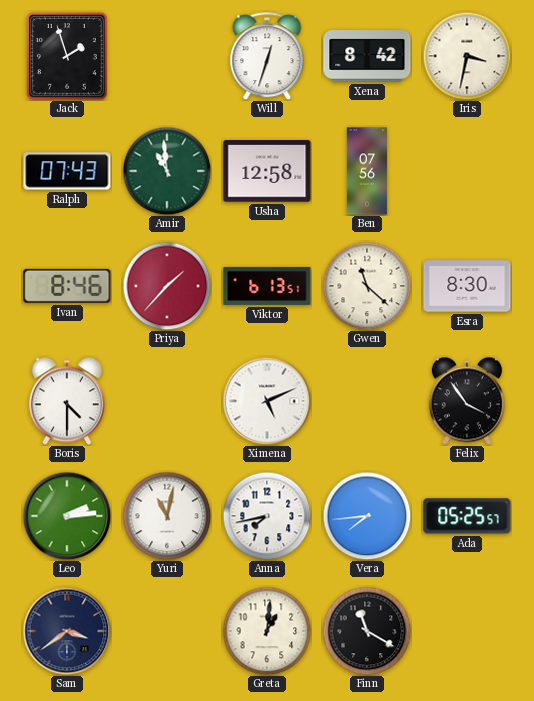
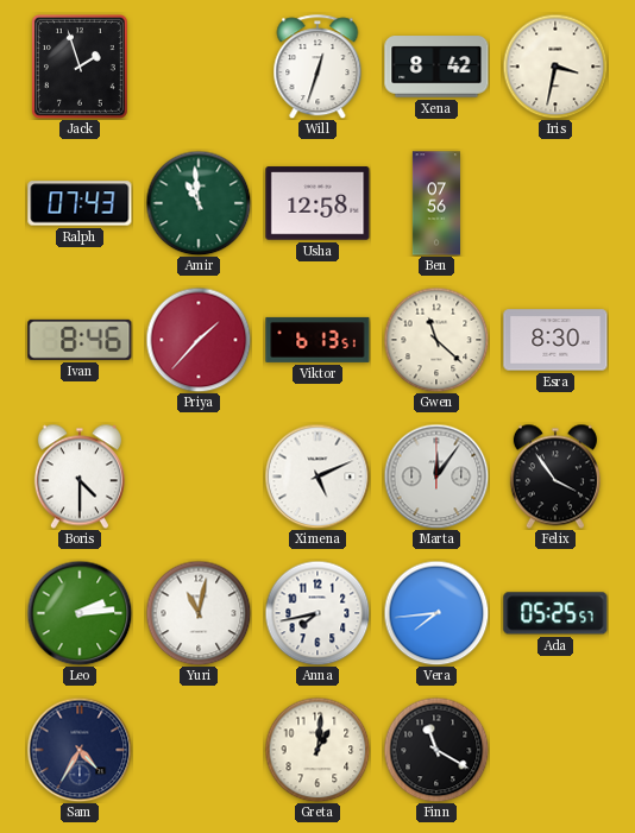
Marta: none -> 12:06 (436, 477)
Sam: 3:39 -> 4:35 (80, 750)
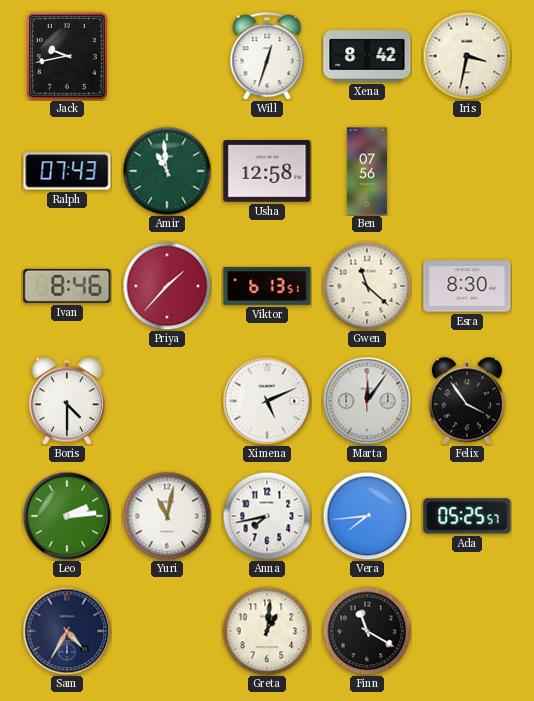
Jack: 1:57 -> 9:43 (67, 56)
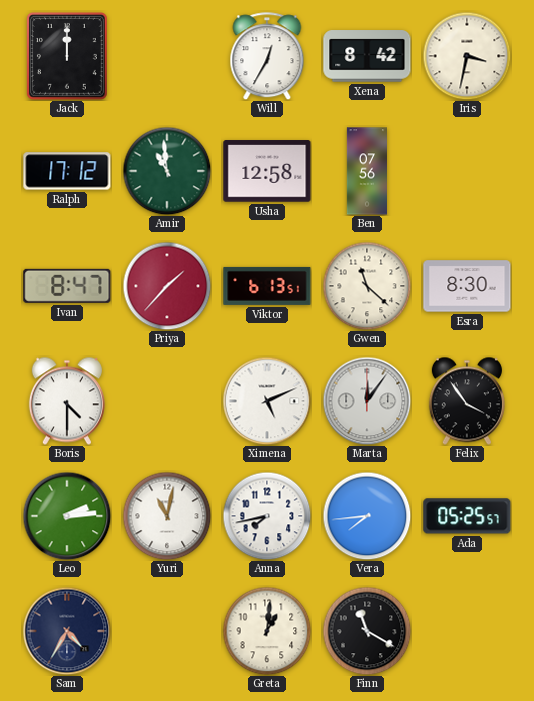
Jack: 9:43 -> 12:00 (67, 56)
Will: 12:33 -> 12:35 (267, 56)
Ralph: 07:43 -> 17:12 (67, 171)
Ivan: 8:46 -> 8:47 (67, 286)
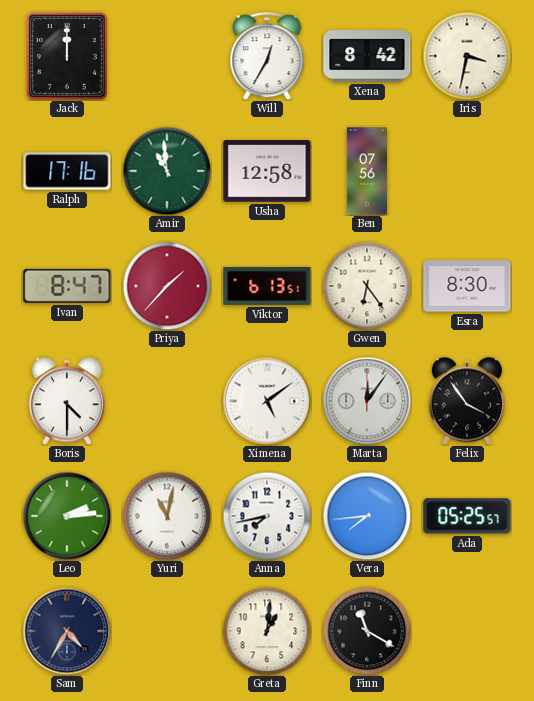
Ralph: 17:12 -> 17:16 (67, 171)
Gwen: 11:22 -> 6:24 (367, 286)
Ximena: 5:11 -> 5:09 (267, 401)
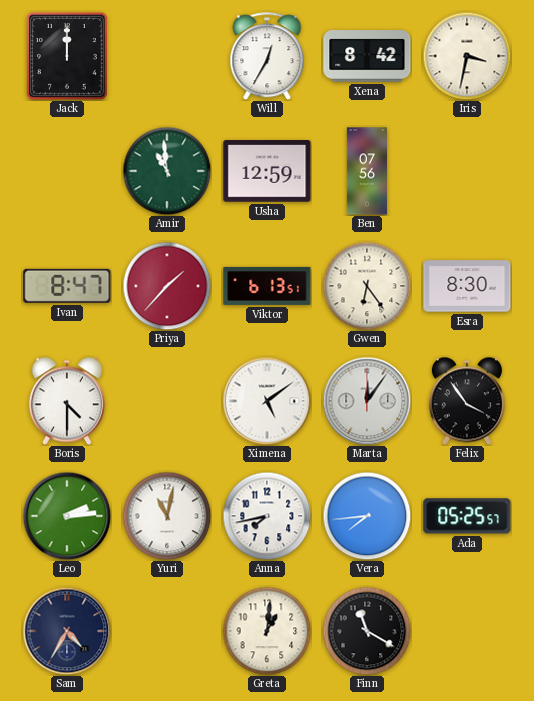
Ralph: 17:16 -> none (67, 171)
Usha: 12:58 -> 12:59 (267, 171)
